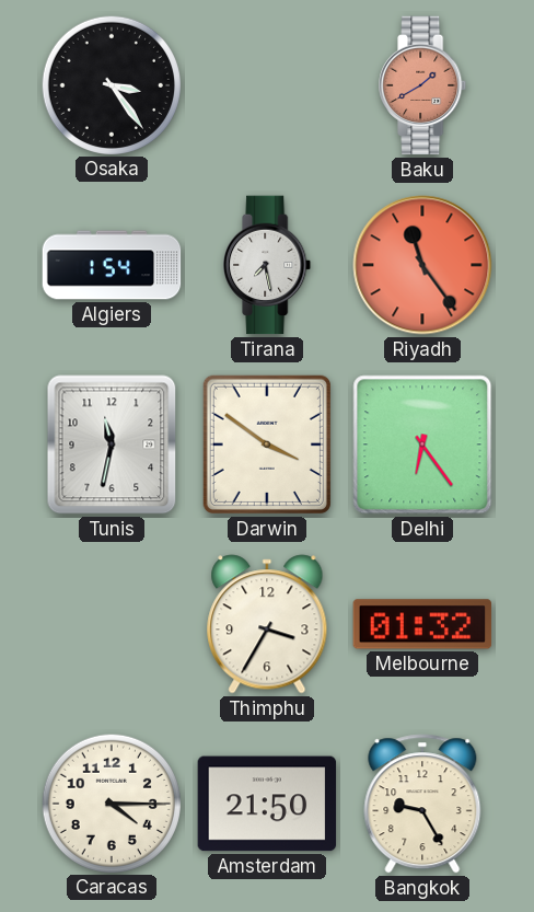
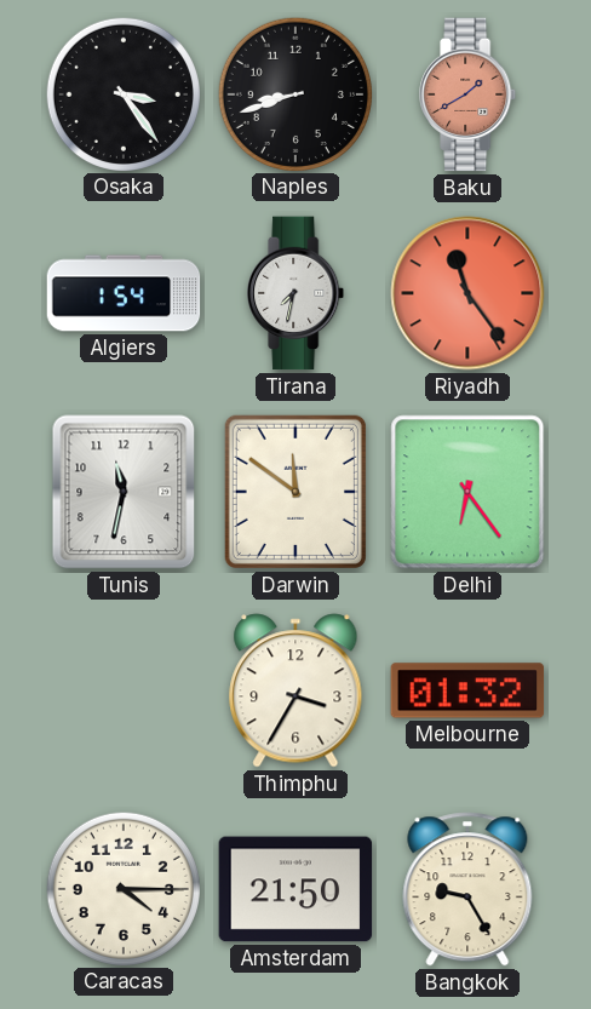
Naples: none -> 8:42 (294, 93)
Tirana: 7:28 -> 7:32 (297, 293)
Darwin: 3:51 -> 11:51 (295, 492)
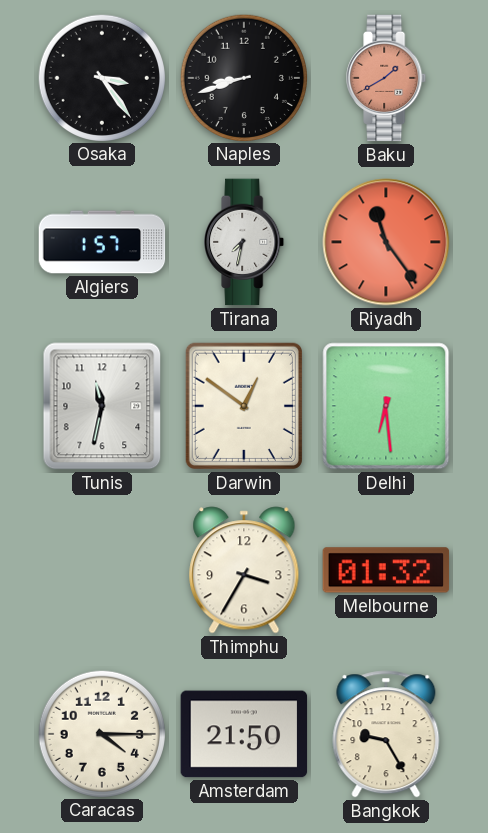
Algiers: 1:54 -> 1:57 (102, 242)
Darwin: 11:51 -> 12:51 (244, 406)
Delhi: 6:24 -> 6:29 (386, 406)
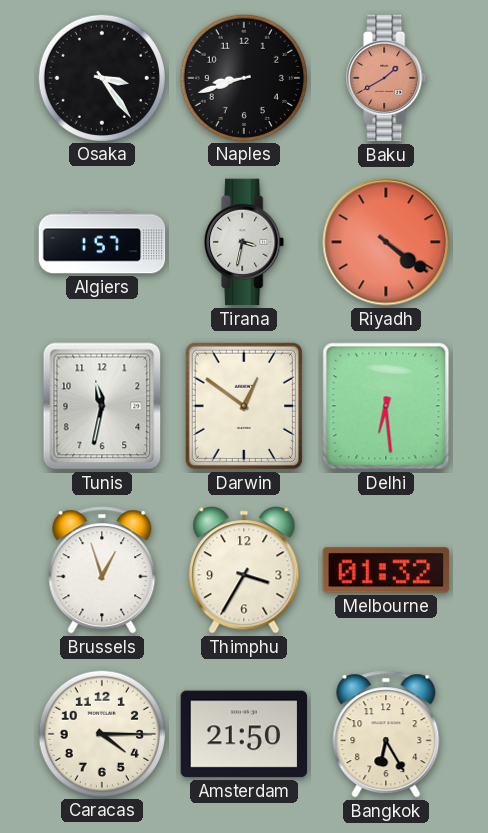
Tirana: 7:32 -> 3:32 (245, 242)
Riyadh: 11:24 -> 4:21 (386, 242)
Brussels: none -> 12:57 (102, 570)
Bangkok: 9:25 -> 6:25 (386, 734)
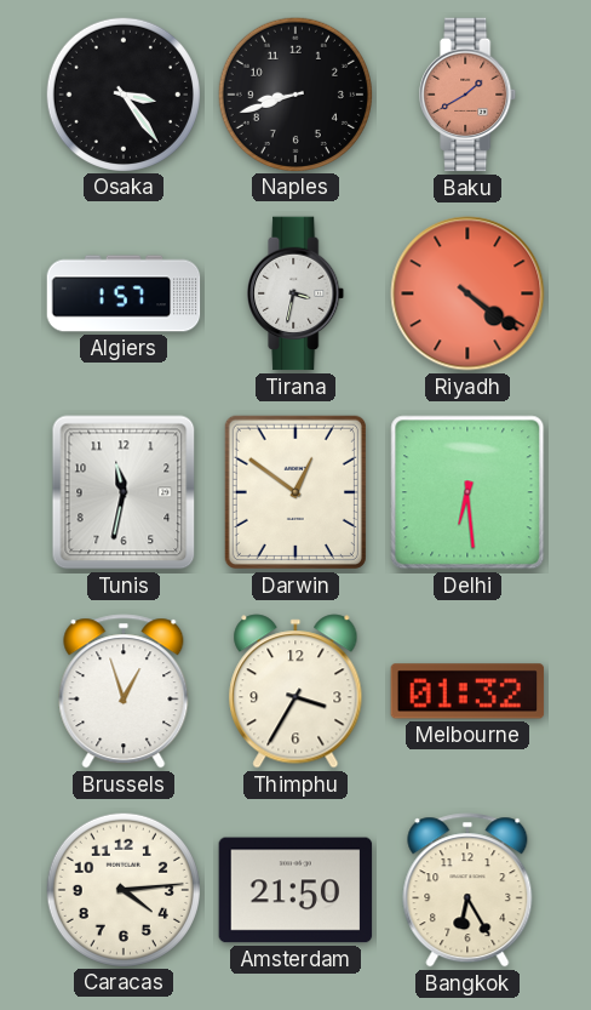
Caracas: 4:15 -> 4:14 (122, 889)
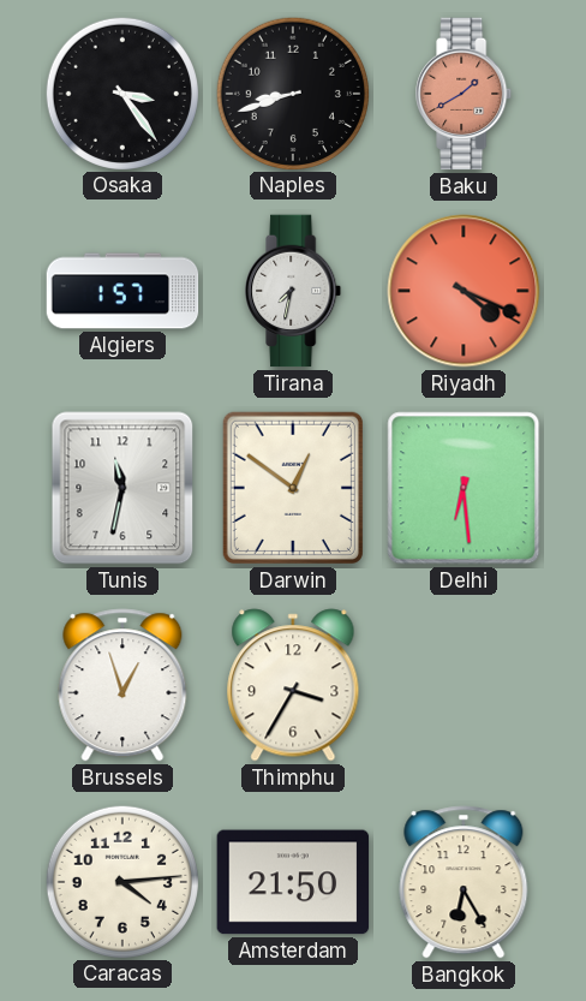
Tirana: 3:32 -> 7:32 (294, 291)
Riyadh: 4:21 -> 4:19 (464, 291)
Melbourne: 01:32 -> none (467, 691)
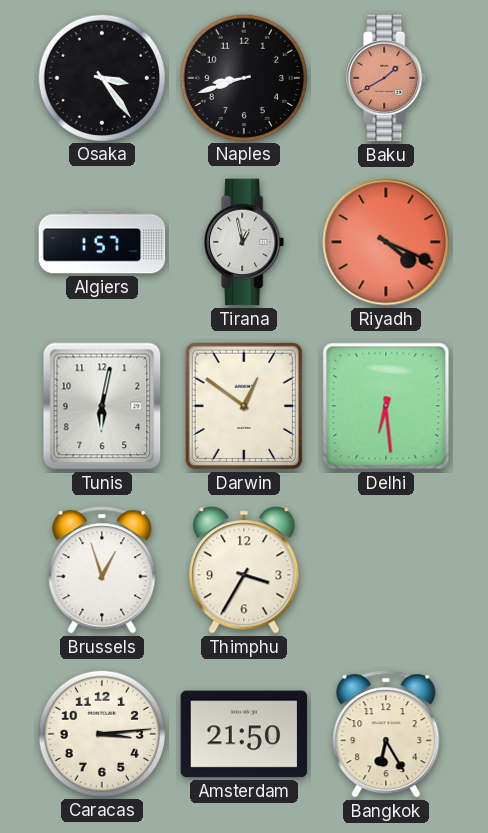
Tirana: 7:32 -> 12:58 (245, 242)
Tunis: 11:32 -> 6:02 (102, 406)
Caracas: 4:14 -> 3:14 (101, 733)
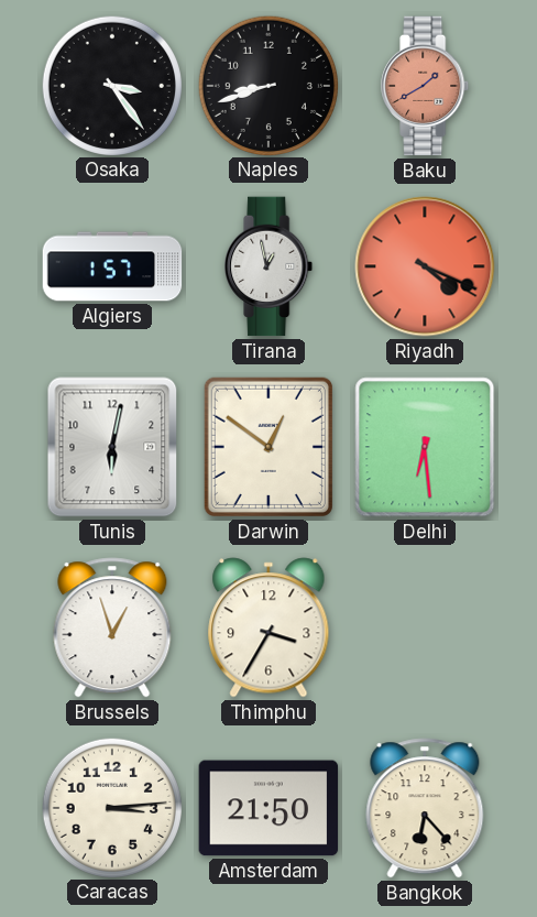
Bangkok: 6:25 -> 6:23 (425, 808)
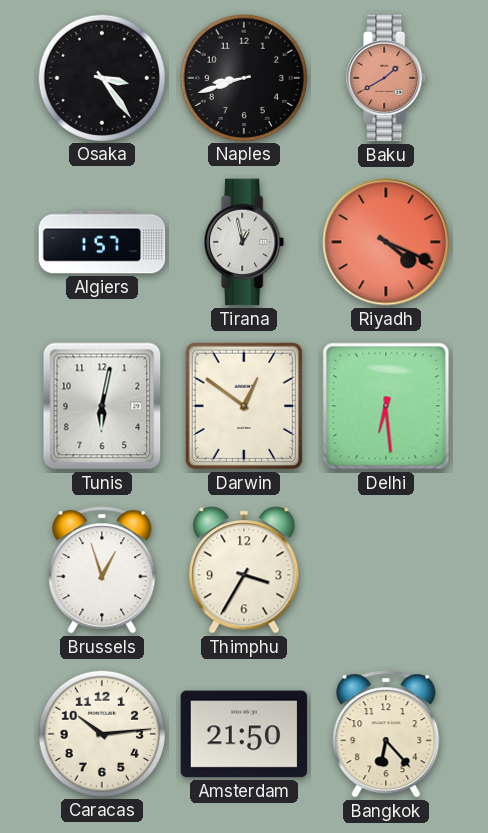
Caracas: 3:14 -> 10:14 (101, 733)
